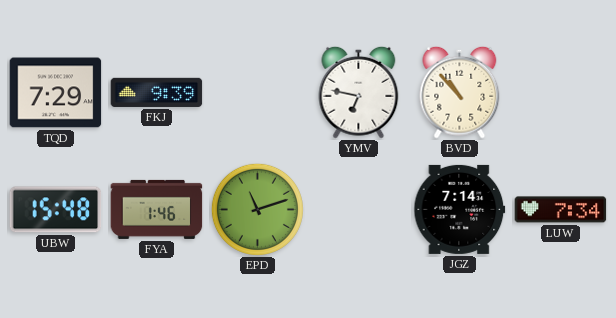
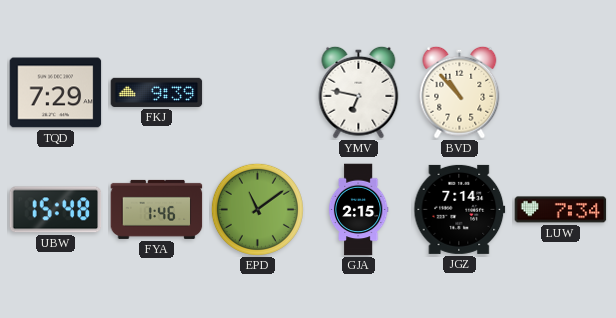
EPD: 11:12 -> 11:09 (257, 209)
GJA: none -> 2:15 (358, 210)
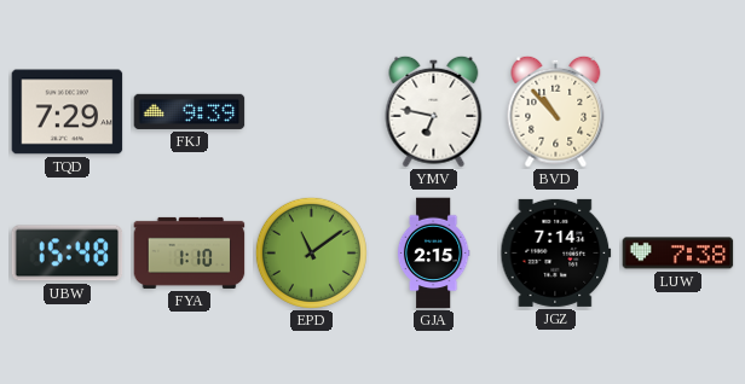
FYA: 1:46 -> 1:10 (190, 252)
LUW: 7:34 -> 7:38 (678, 254)
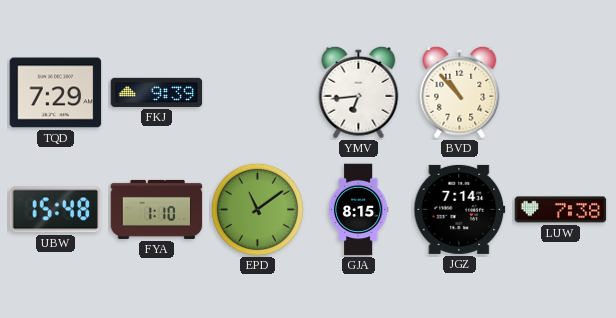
YMV: 6:47 -> 6:44 (359, 92)
GJA: 2:15 -> 8:15 (358, 210)
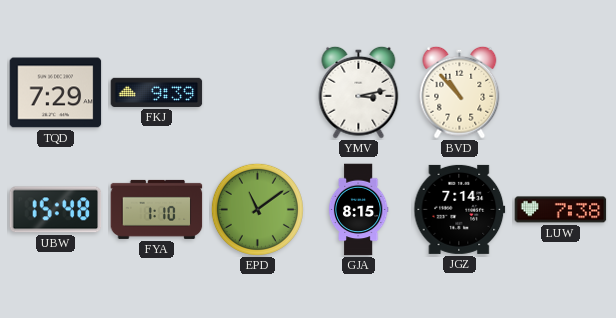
YMV: 6:44 -> 3:13 (359, 92)
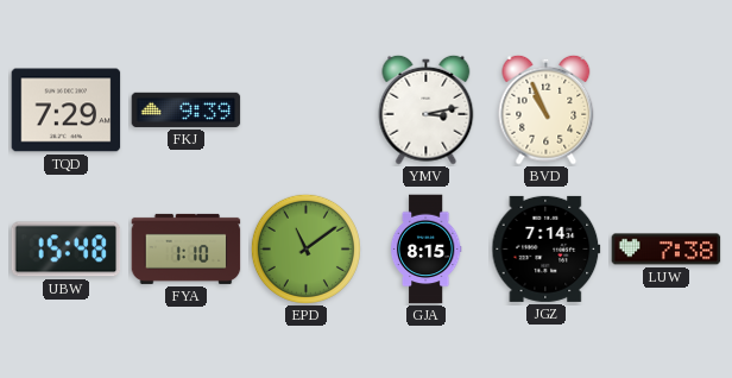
BVD: 10:53 -> 10:56 (547, 109)
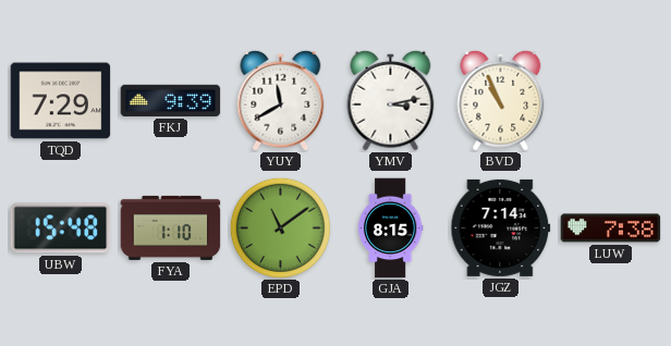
YUY: none -> 11:40 (281, 100)
